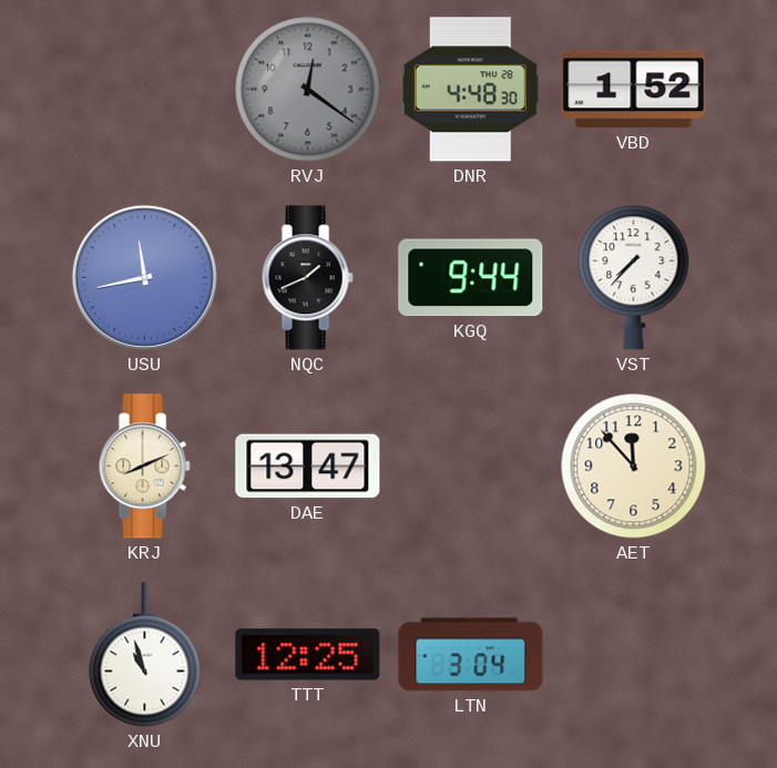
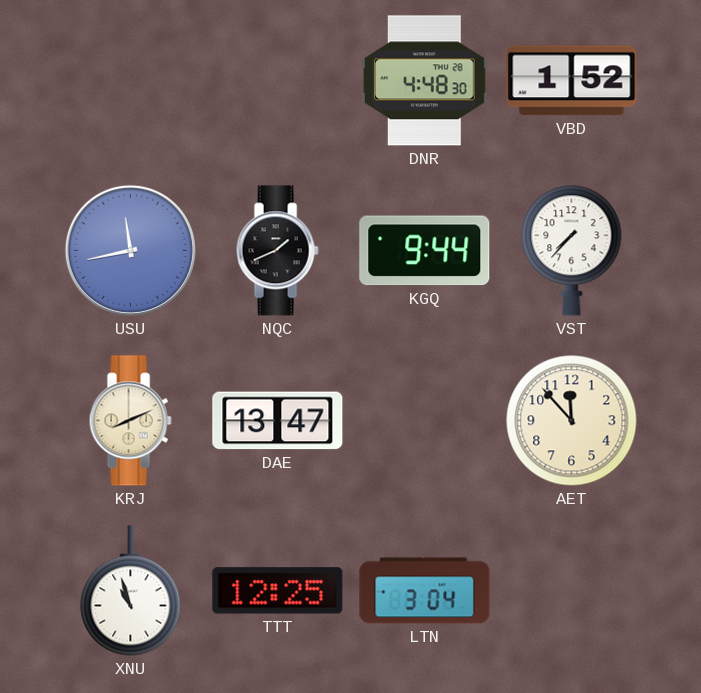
RVJ: 12:21 -> none (308, 90)
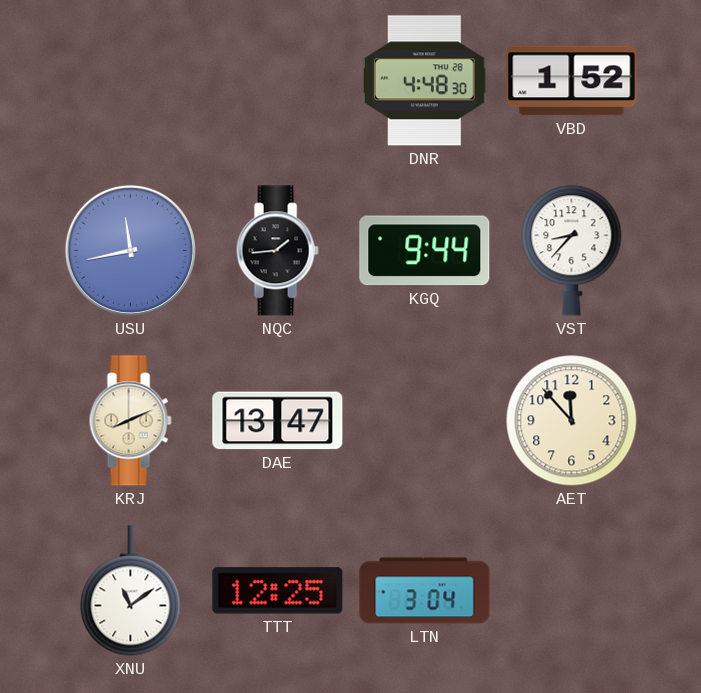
NQC: 1:41 -> 1:44 (277, 251)
VST: 7:37 -> 8:37 (572, 251)
XNU: 10:57 -> 11:09 (131, 591)
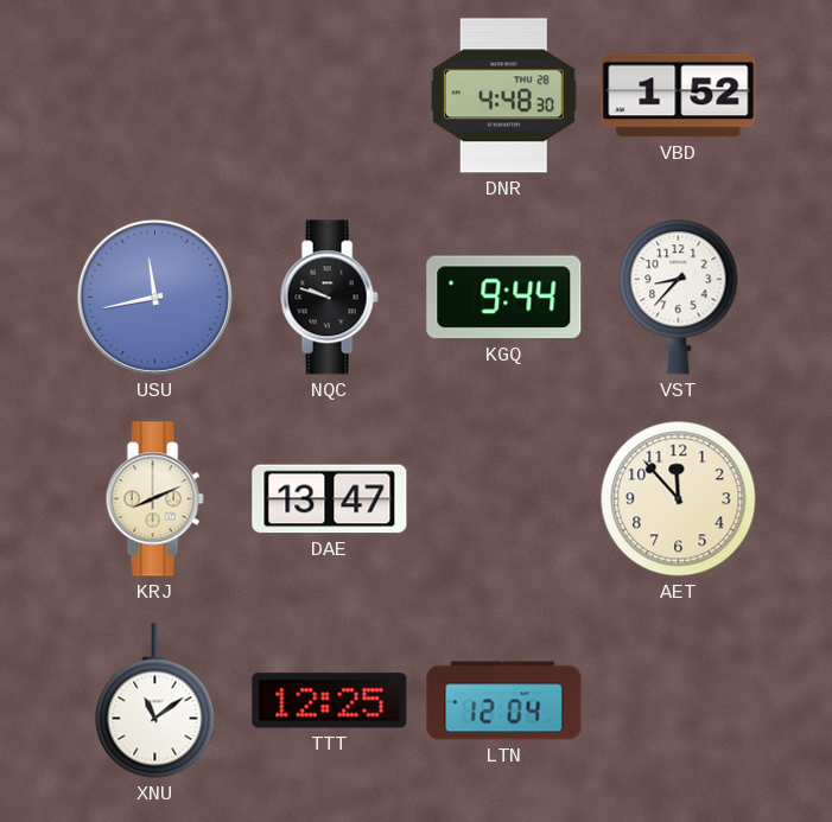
NQC: 1:44 -> 9:48 (329, 298)
LTN: 3:04 -> 12:04 (504, 701)
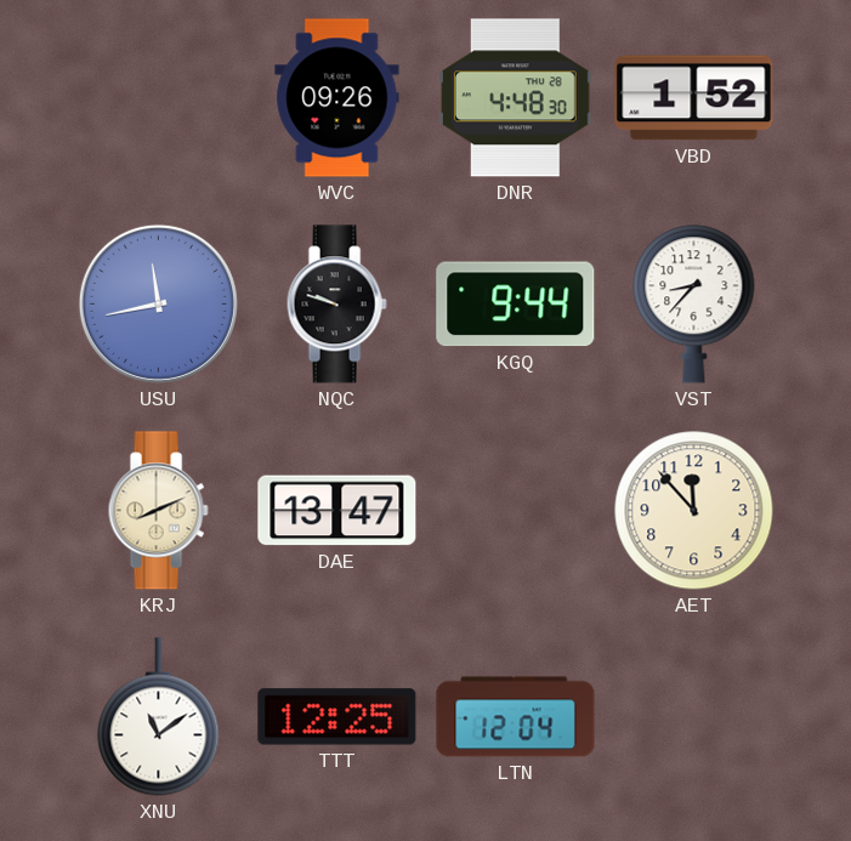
WVC: none -> 09:26 (337, 98)
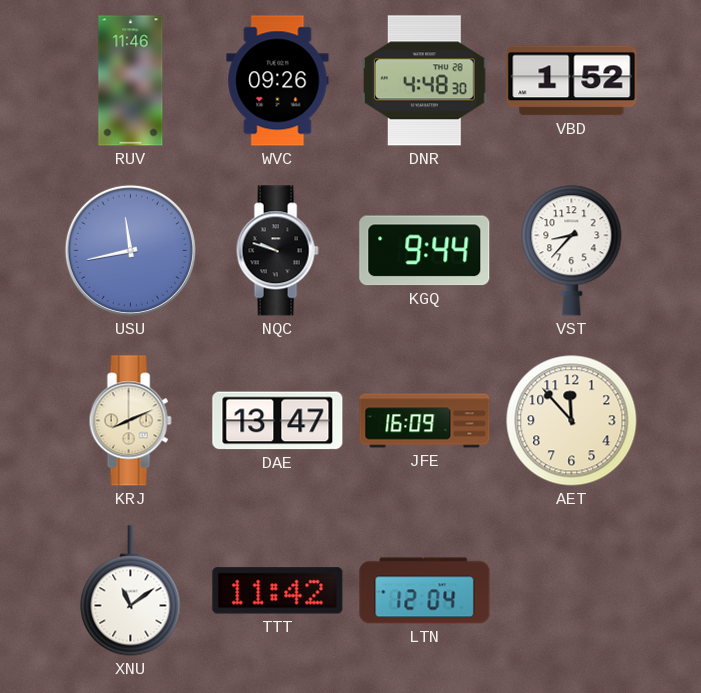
RUV: none -> 11:46 (131, 81)
JFE: none -> 16:09 (425, 421)
TTT: 12:25 -> 11:42 (278, 591)
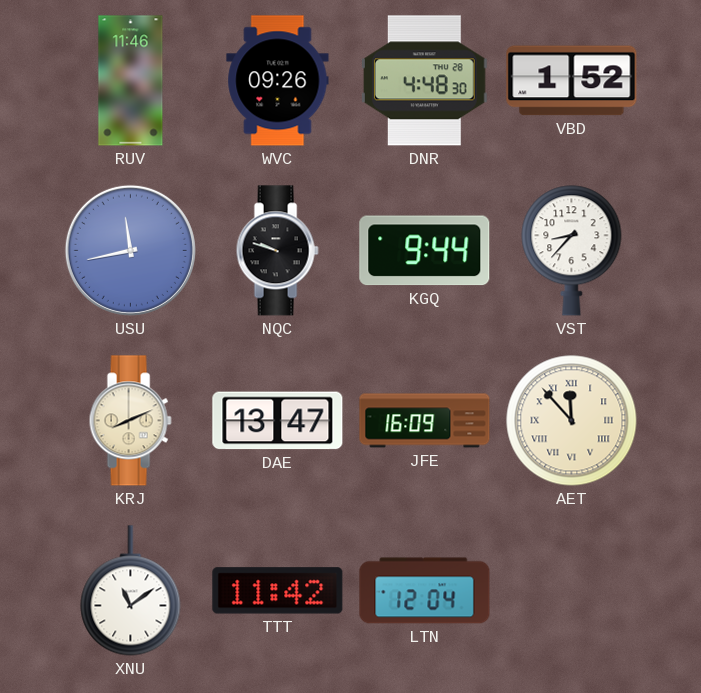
AET numerals: Arabic -> Roman (572, 421)
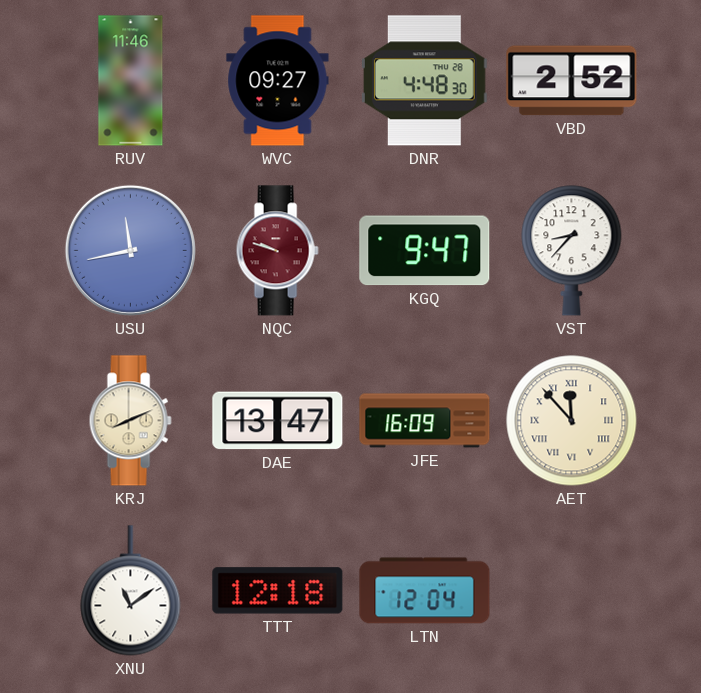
WVC: 09:26 -> 09:27 (278, 81)
VBD: 1:52 -> 2:52 (572, 81)
NQC dial: black -> burgundy (277, 251)
KGQ: 9:44 -> 9:47 (425, 251)
TTT: 11:42 -> 12:18 (278, 591)
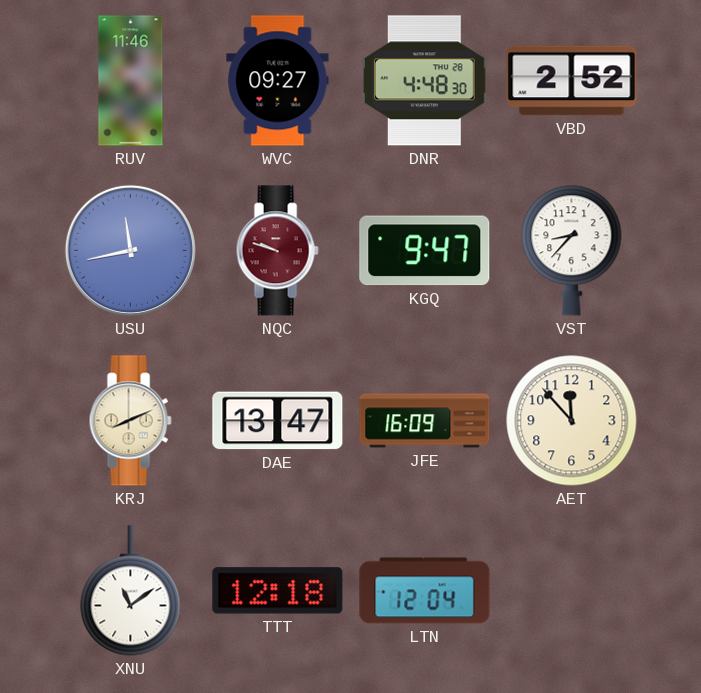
AET numerals: Roman -> Arabic (572, 421)
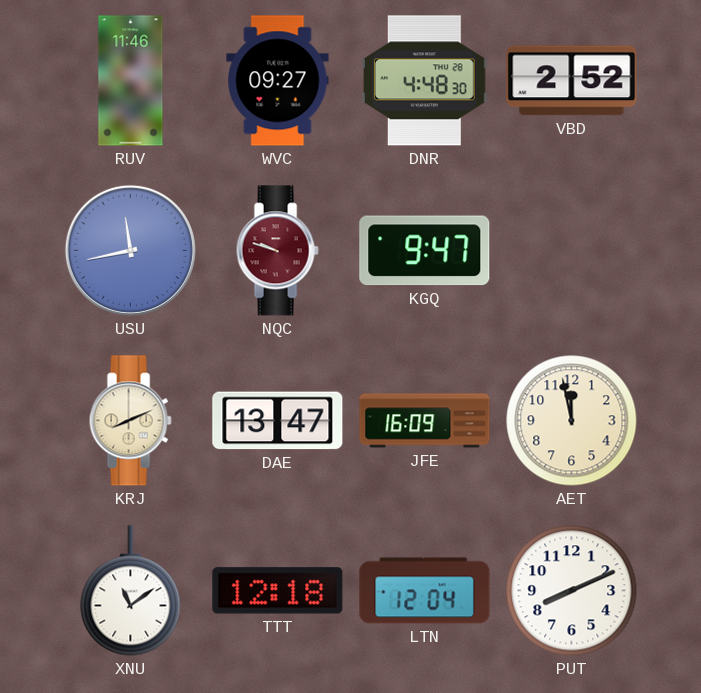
VST: 8:37 -> none (572, 251)
AET: 11:53 -> 11:58 (572, 421)
PUT: none -> 8:11 (572, 591)
